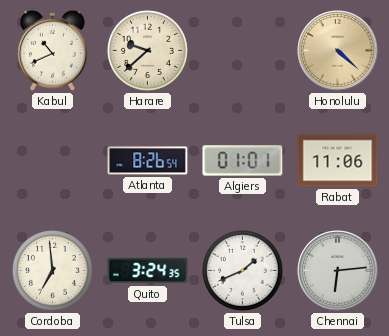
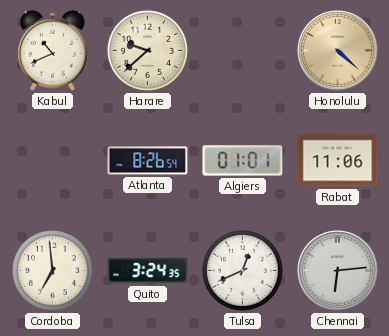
Tulsa: 1:41 -> 12:41 (242, 270)
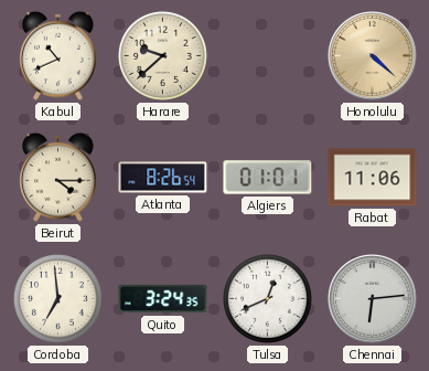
Beirut: none -> 4:15 (58, 177)
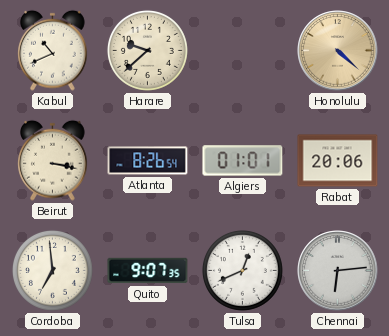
Beirut: 4:15 -> 3:17 (53, 160)
Rabat: 11:06 -> 20:06 (338, 161)
Quito: 3:24 -> 9:07 (148, 271)
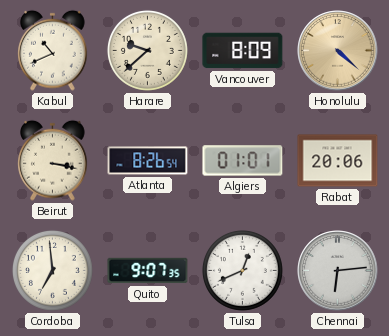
Vancouver: none -> 8:09 (243, 51)
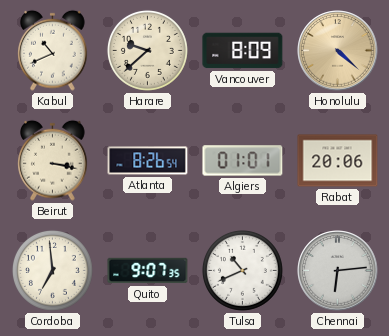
Tulsa: 12:41 -> 10:41 (242, 270)
